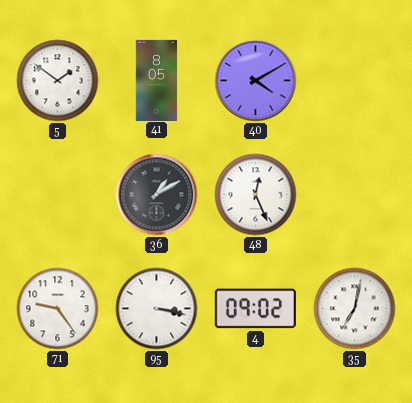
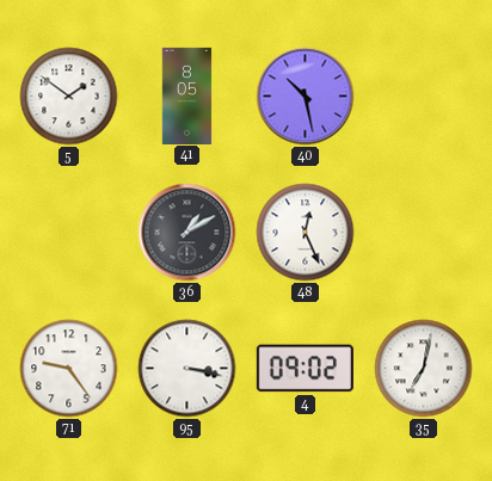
40: 4:10 -> 10:28 (306, 97)
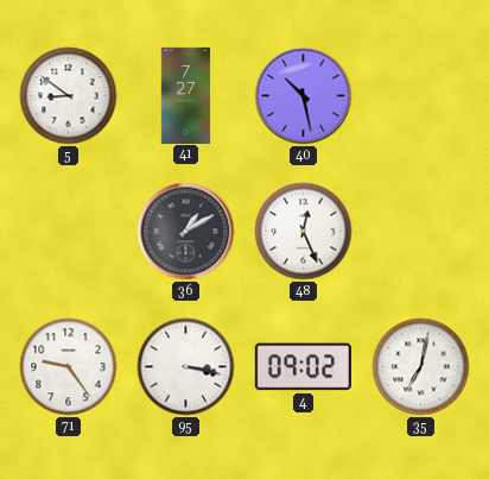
5: 1:51 -> 8:51 (69, 96)
41: 8:05 -> 7:27 (186, 95)
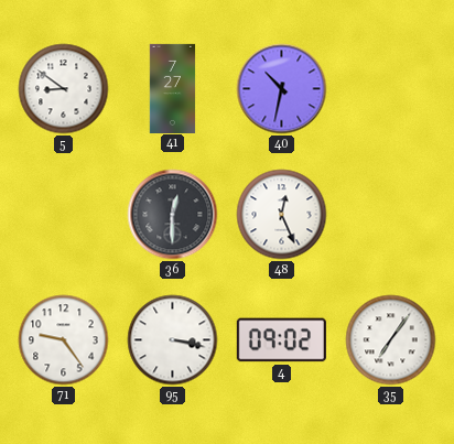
40: 10:28 -> 10:32 (282, 89)
36: 1:10 -> 12:30 (173, 215)
35: 7:02 -> 7:06 (391, 340)
